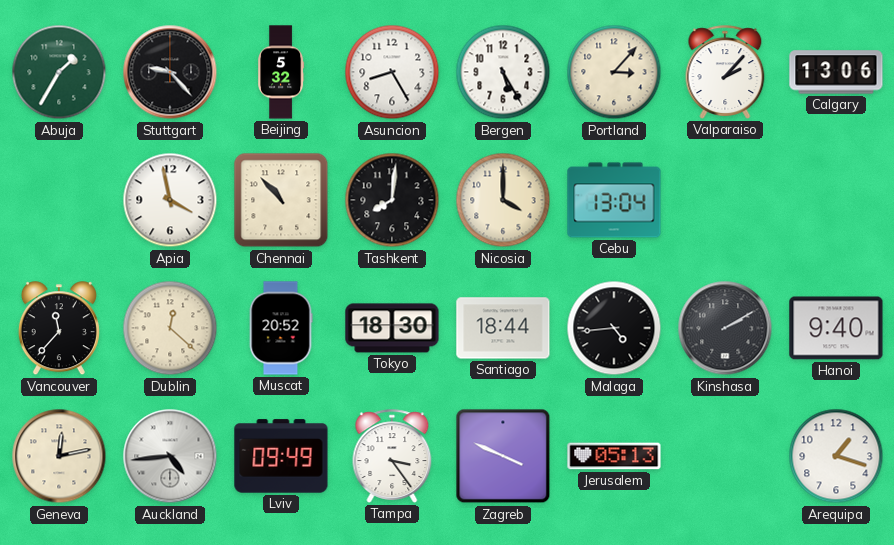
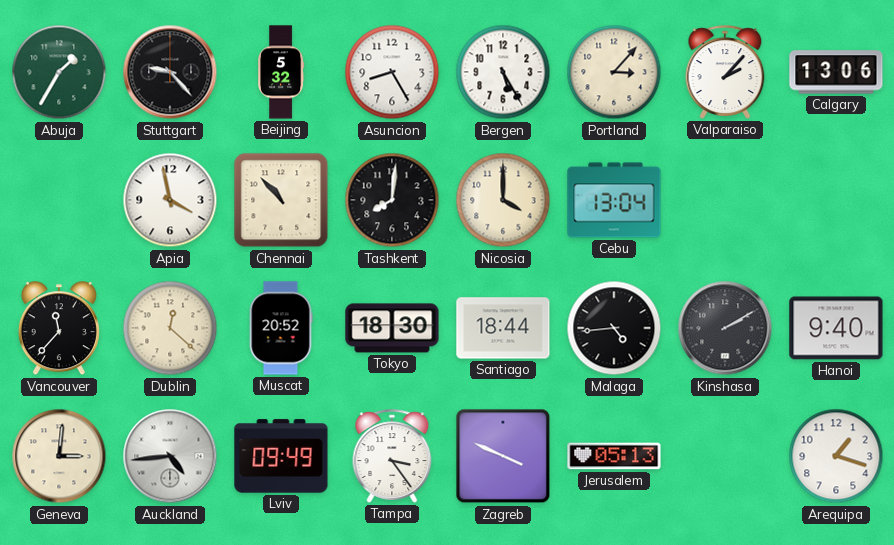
Geneva: 12:13 -> 3:01 (59, 456)
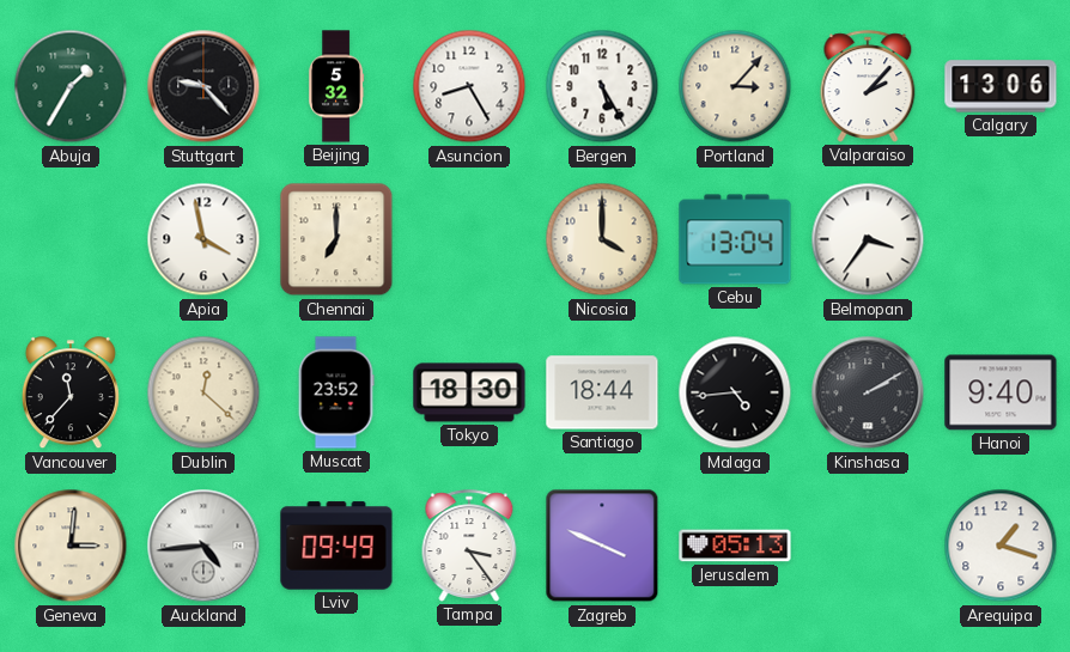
Chennai: 10:53 -> 7:00 (336, 239)
Tashkent: 8:01 -> none (392, 200)
Belmopan: none -> 3:36 (868, 239)
Muscat: 20:52 -> 23:52 (336, 392)
